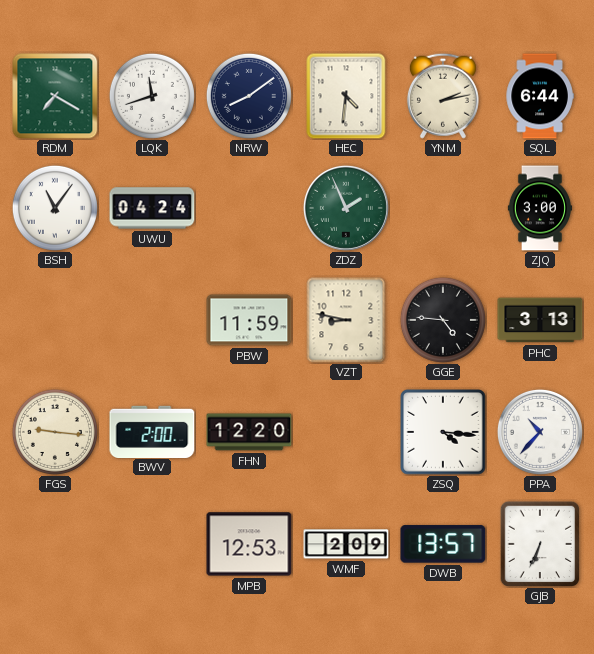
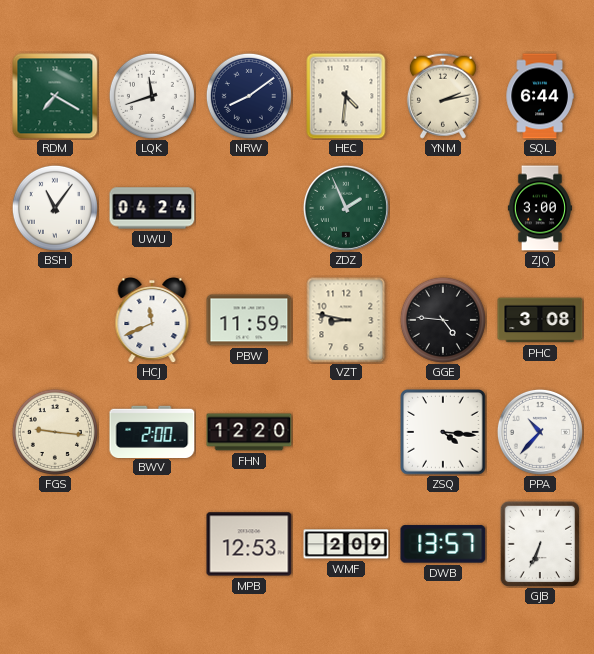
HCJ: none -> 11:41 (152, 320)
PHC: 3:13 -> 3:08 (540, 320)
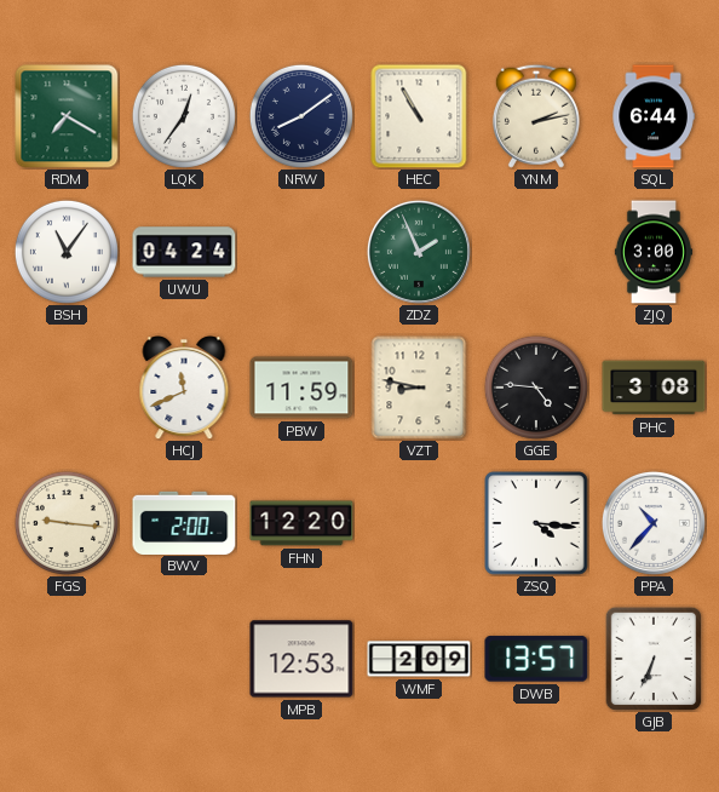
LQK: 11:42 -> 12:36 (184, 116)
HEC: 4:31 -> 10:55 (419, 116)
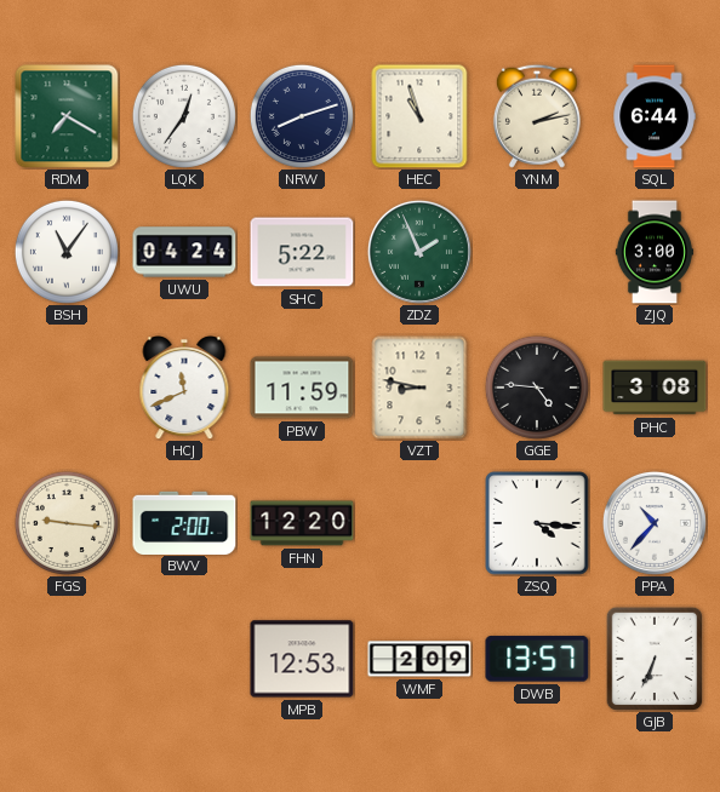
NRW: 8:09 -> 8:12 (302, 116)
HEC: 10:55 -> 10:57 (419, 116)
SHC: none -> 5:22 (302, 252)
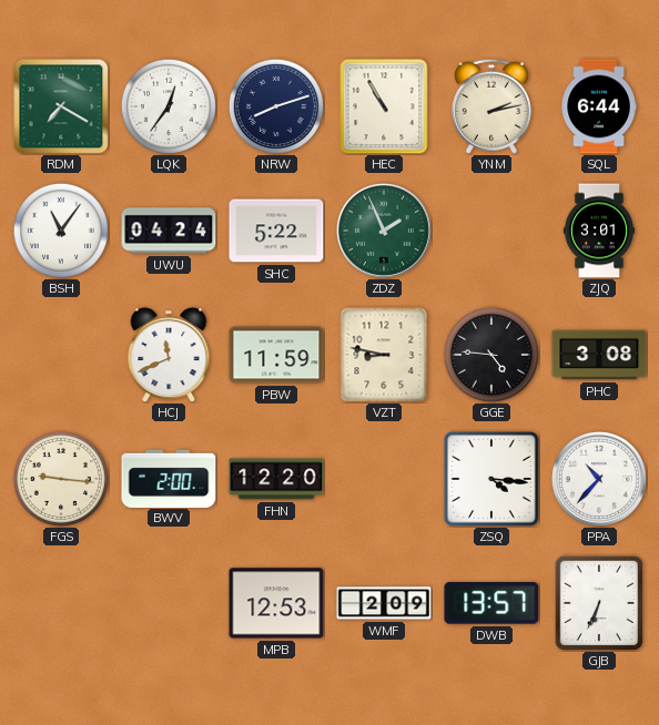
HEC: 10:57 -> 10:55 (384, 106)
ZJQ: 3:00 -> 3:01 (599, 231)
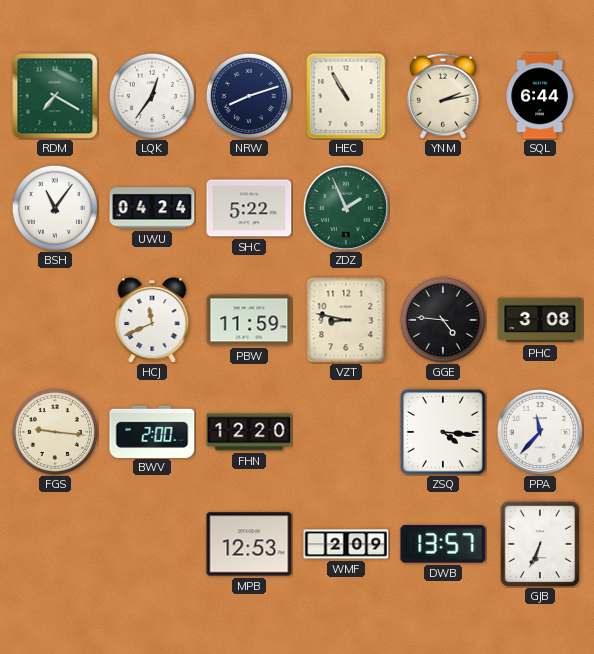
ZJQ: 3:01 -> none (599, 231)
PPA: 10:37 -> 11:37 (540, 432)
